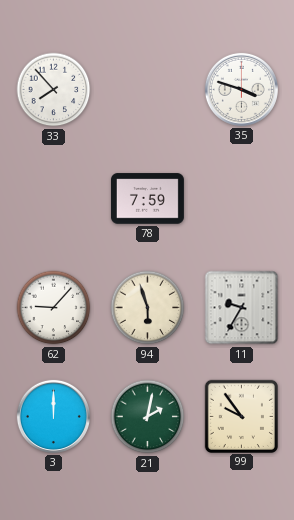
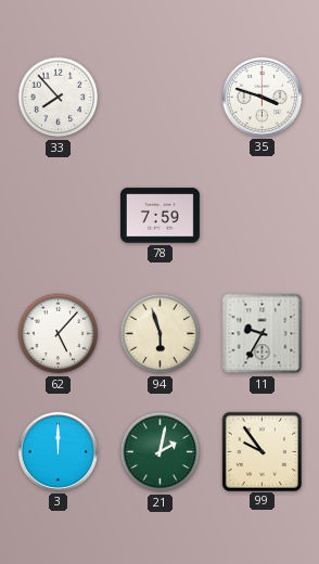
62: 9:07 -> 5:07 (59, 334)
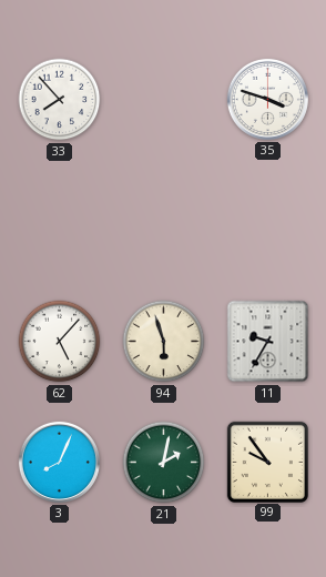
78: 7:59 -> none (159, 216)
3: 12:00 -> 8:04 (59, 462)
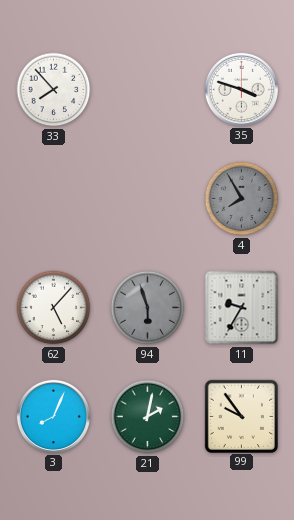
4: none -> 7:55 (242, 199)
94 dial: cream -> grey (148, 308)
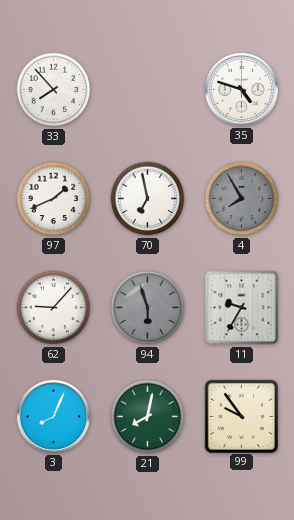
35: 3:48 -> 4:48 (241, 89)
97: none -> 1:41 (54, 199)
70: none -> 6:58 (148, 199)
62: 5:07 -> 9:07 (54, 308)
21: 2:02 -> 8:02 (148, 417)
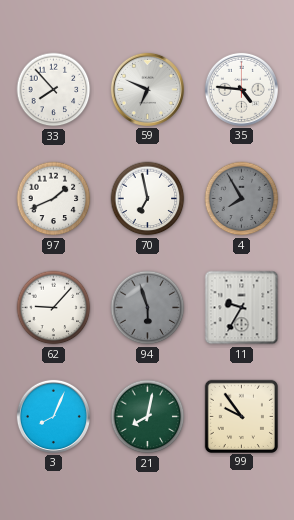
59: none -> 6:49 (147, 89)
35: 4:48 -> 4:46 (241, 89)
